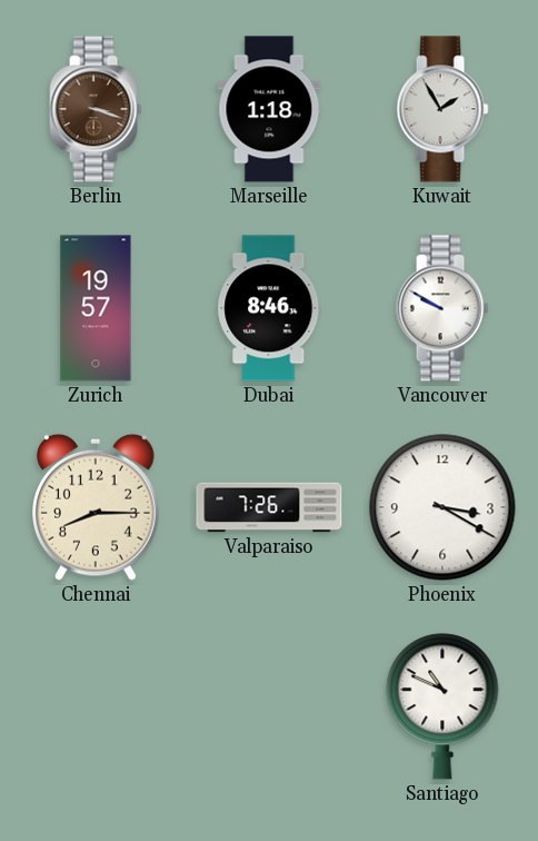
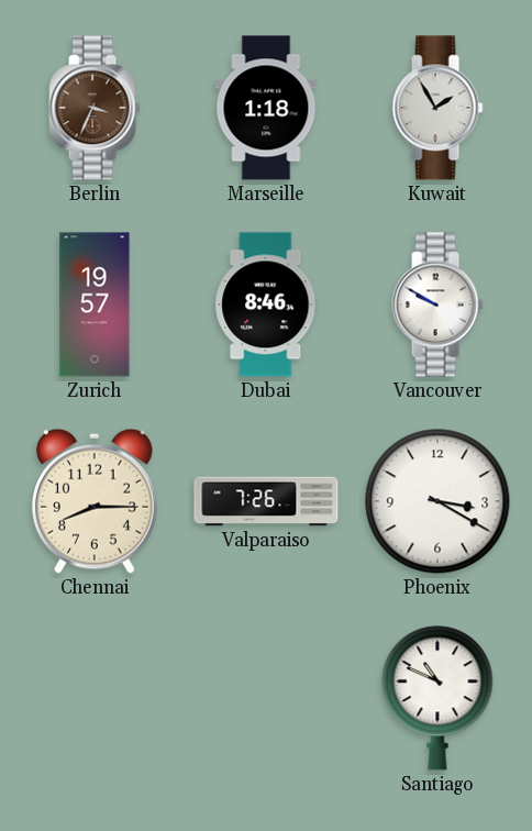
Berlin: 3:18 -> 3:34 (95, 108)
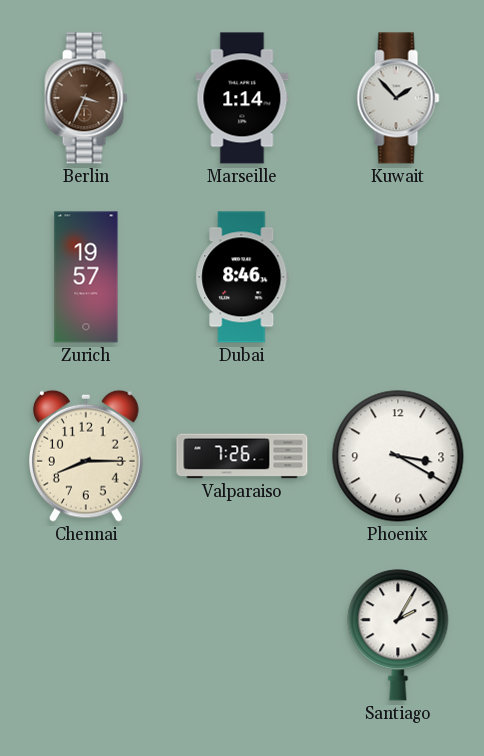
Marseille: 1:18 -> 1:14 (242, 98)
Kuwait: 1:55 -> 1:53 (398, 98)
Vancouver: 9:50 -> none (437, 304)
Santiago: 10:49 -> 2:05 (398, 635)
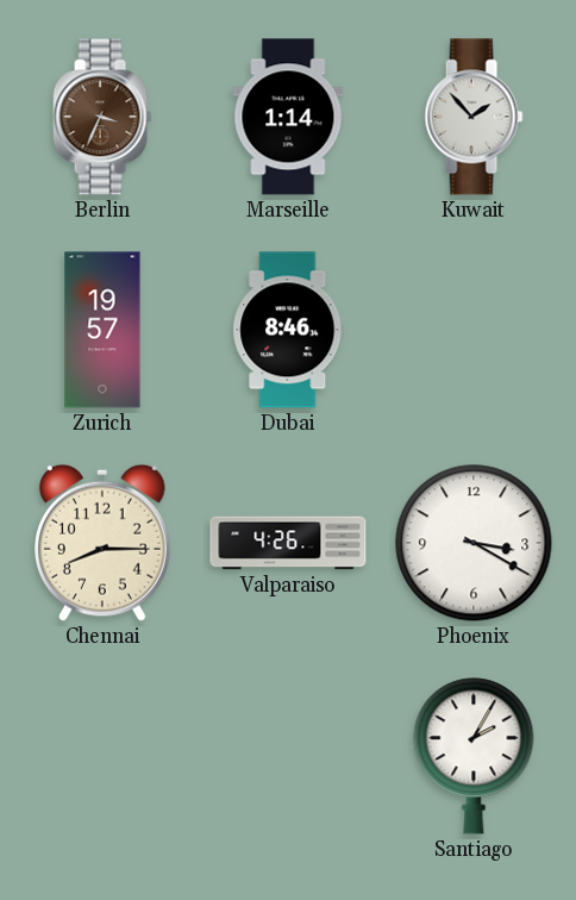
Valparaiso: 7:26 -> 4:26 (288, 543)
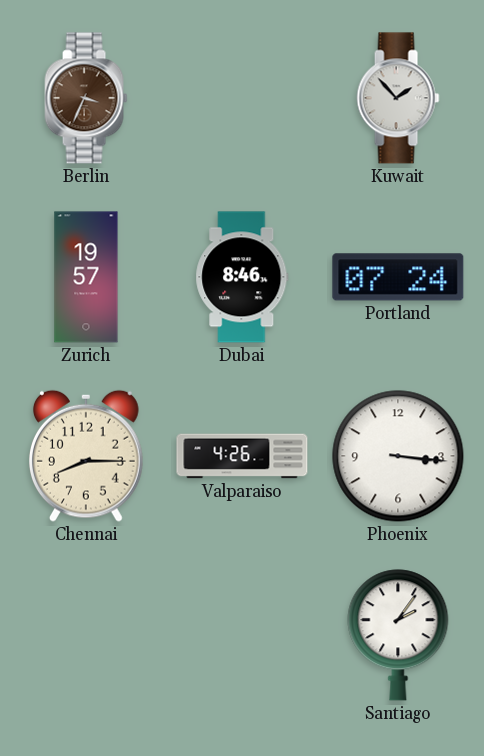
Marseille: 1:14 -> none (288, 117)
Portland: none -> 07:24 (398, 277)
Phoenix: 3:20 -> 3:16 (398, 456)
Santiago: 2:05 -> 2:06 (398, 635)
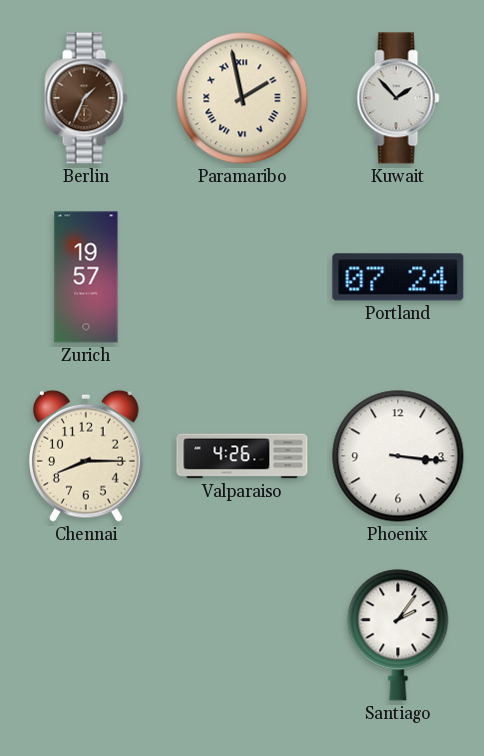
Berlin: 3:34 -> 1:34 (86, 98)
Paramaribo: none -> 1:58 (242, 98)
Dubai: 8:46 -> none (242, 277)
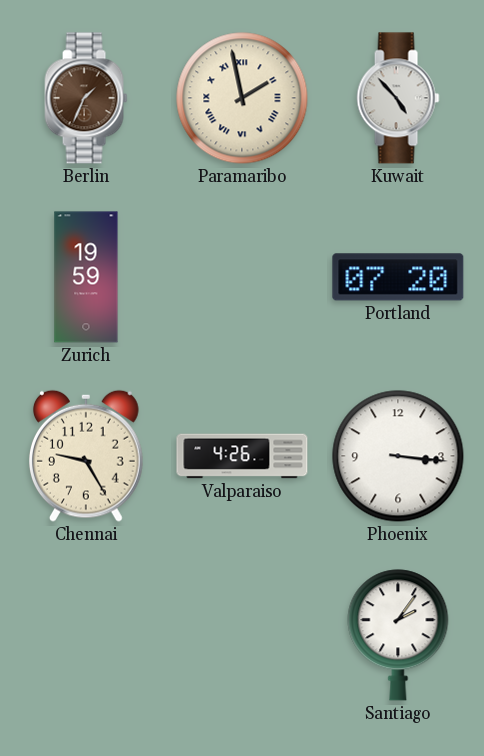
Kuwait: 1:53 -> 4:53 (398, 98)
Zurich: 19:57 -> 19:59 (86, 277)
Portland: 07:24 -> 07:20 (398, 277)
Chennai: 8:15 -> 9:25 (87, 456)
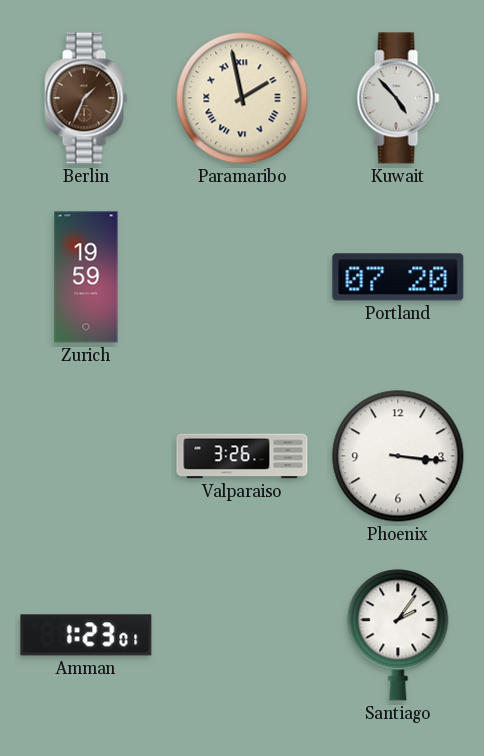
Chennai: 9:25 -> none (87, 456)
Valparaiso: 4:26 -> 3:26 (242, 456)
Amman: none -> 1:23 (86, 635)
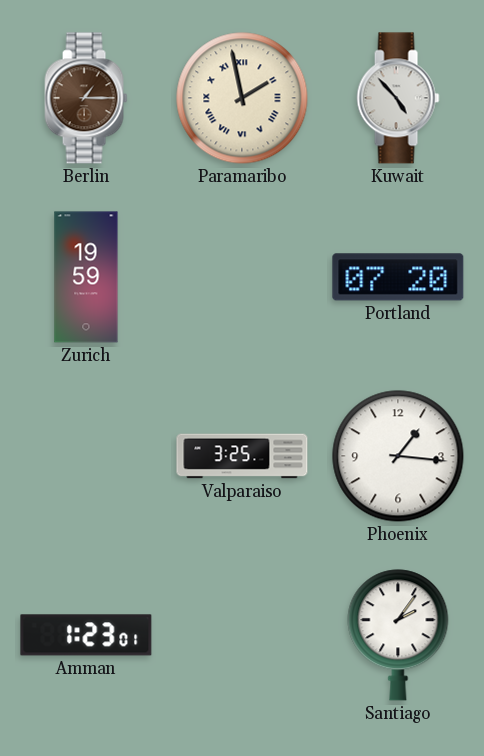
Berlin: 1:34 -> 1:15 (86, 98)
Valparaiso: 3:26 -> 3:25 (242, 456)
Phoenix: 3:16 -> 1:16 (398, 456)
